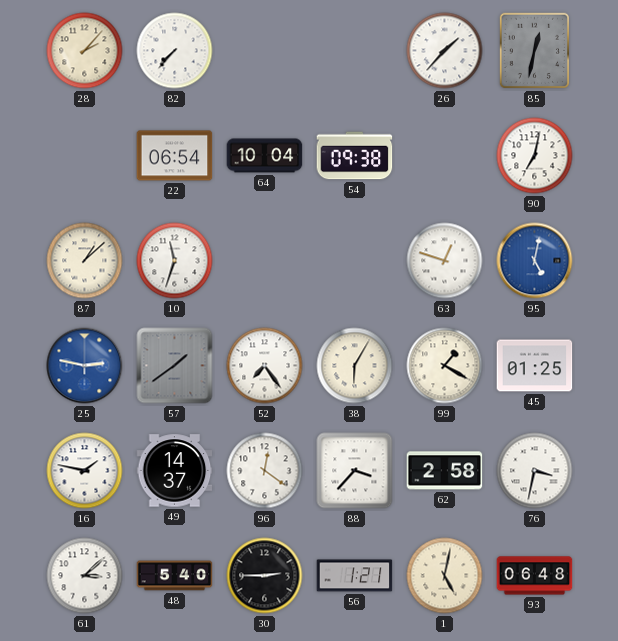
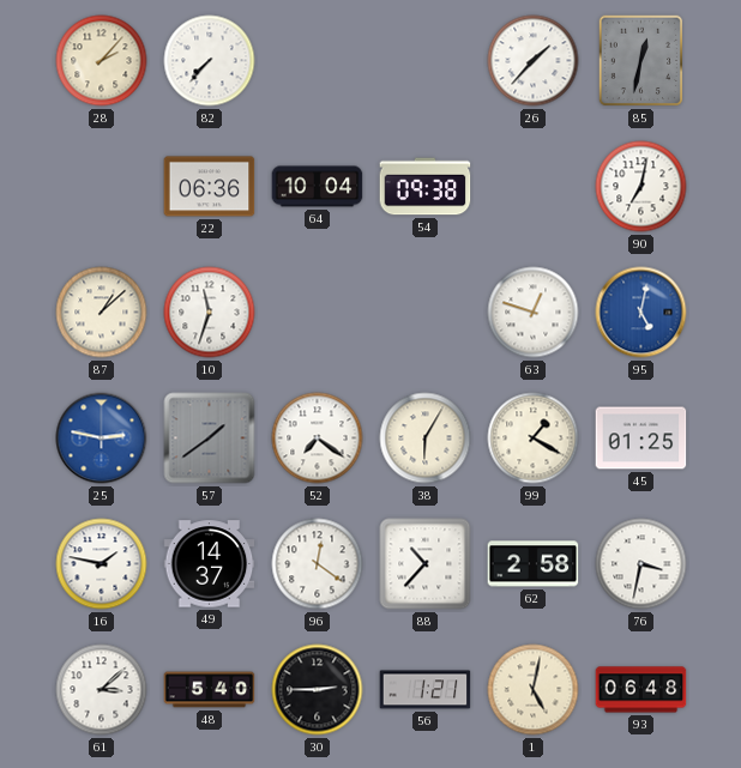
22: 06:54 -> 06:36 (210, 187)
52: 7:24 -> 7:21 (318, 439)
88: 3:37 -> 10:37 (426, 564)
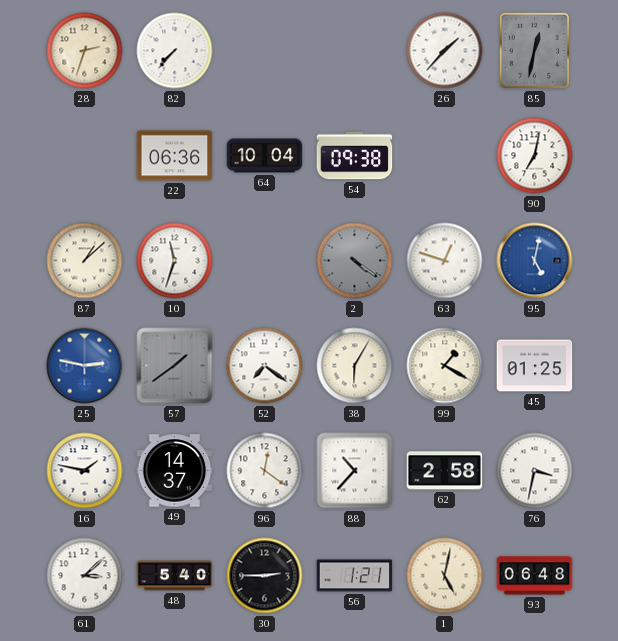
28: 2:07 -> 2:33 (85, 51)
2: none -> 4:21 (355, 261)
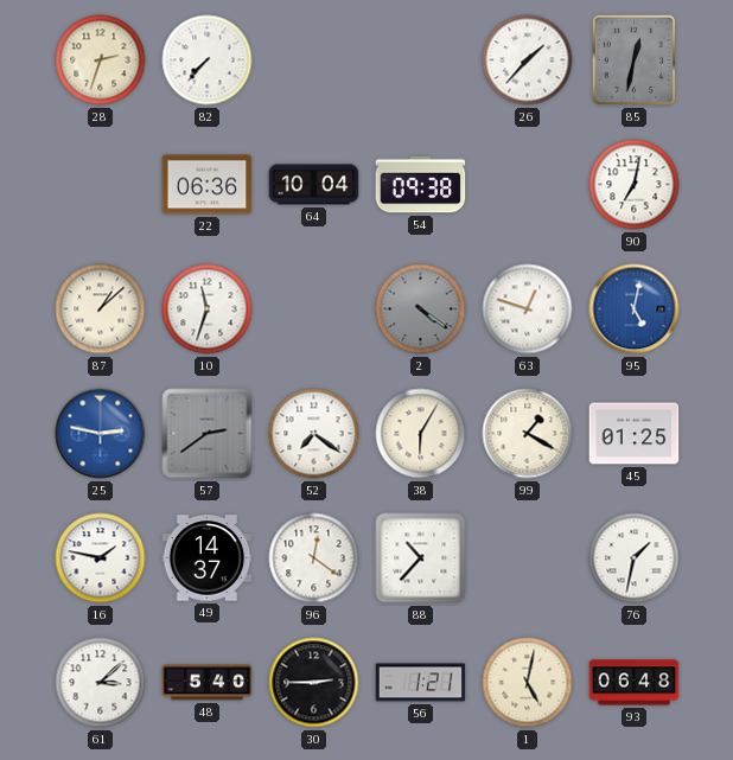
57: 1:39 -> 2:39 (208, 434)
62: 2:58 -> none (445, 471)
76: 3:32 -> 1:32 (635, 558)
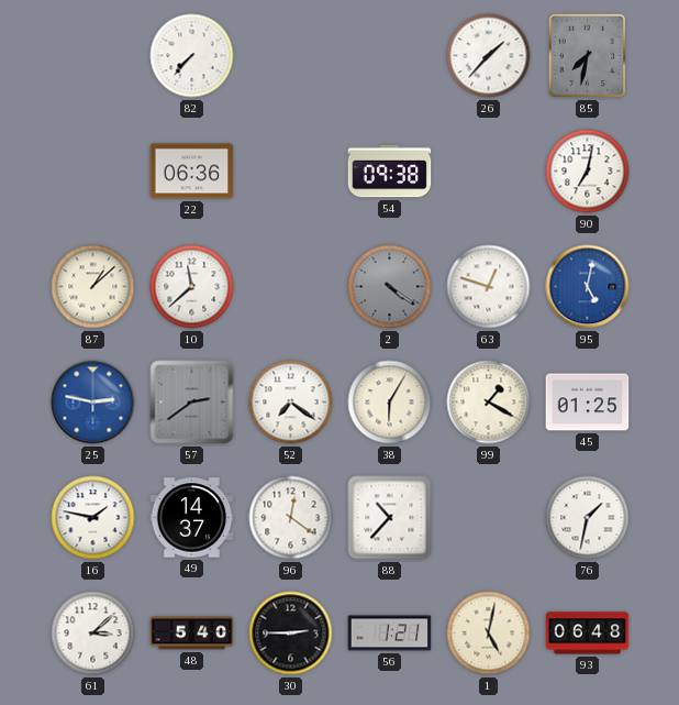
28: 2:33 -> none (101, 60)
85: 12:32 -> 7:32 (588, 56)
64: 10:04 -> none (314, 185)
10: 11:33 -> 11:38 (192, 287)
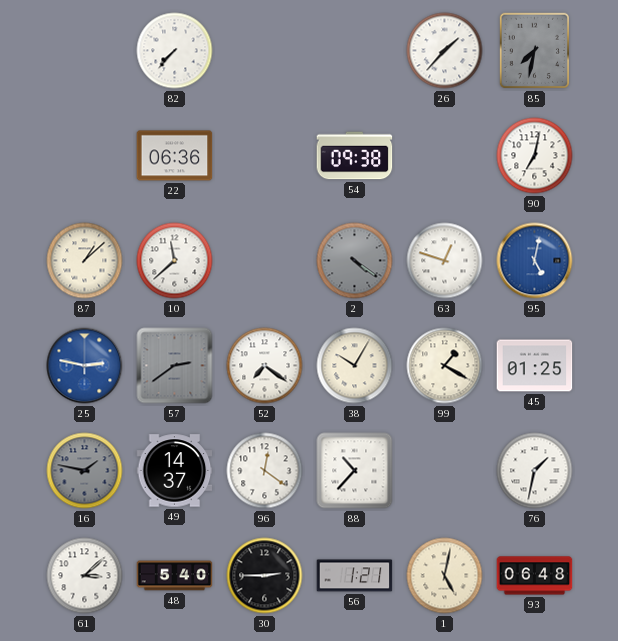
38: 6:05 -> 10:05 (355, 366)
16 dial: white -> grey (85, 471)
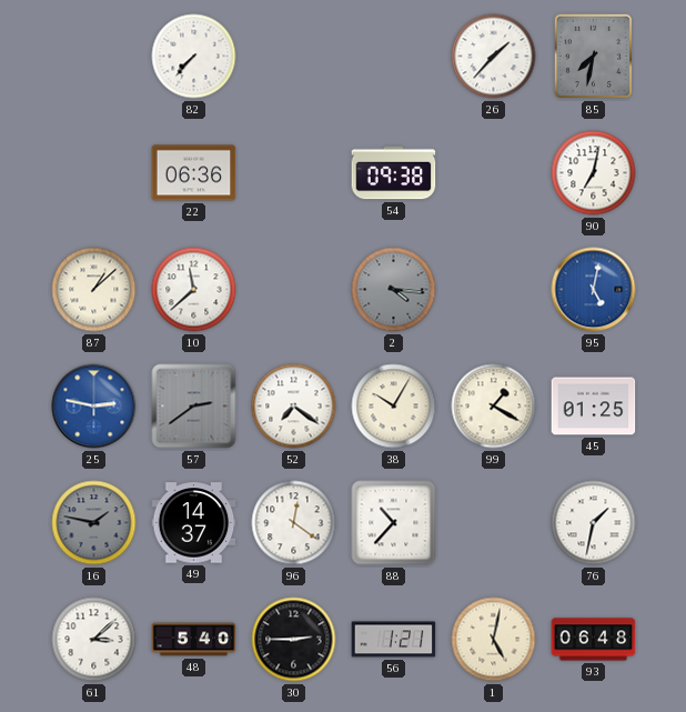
2: 4:21 -> 4:16 (394, 290)
63: 12:48 -> none (445, 261)
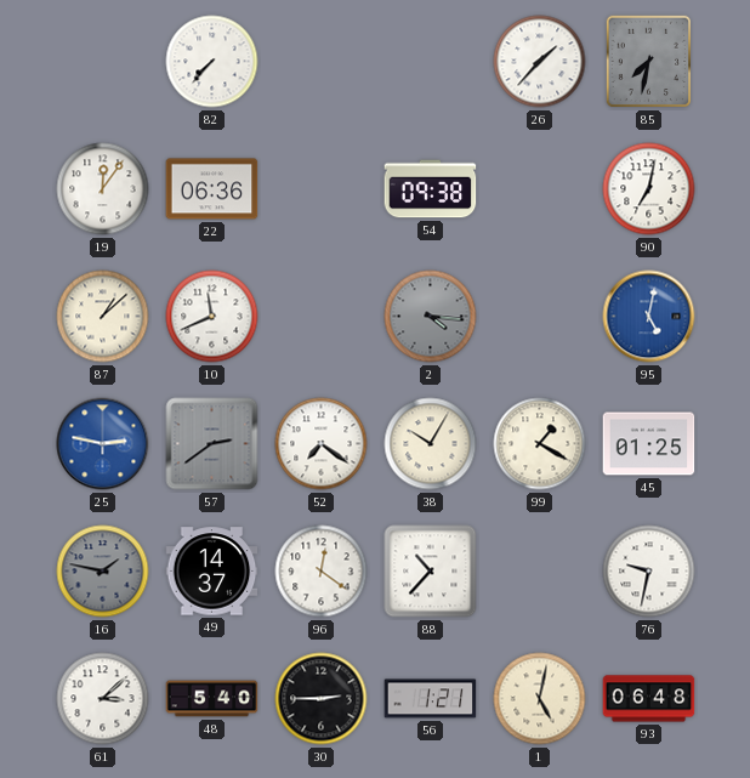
19: none -> 12:06 (103, 189)
10: 11:38 -> 11:41 (212, 317)
76: 1:32 -> 9:32 (649, 572)
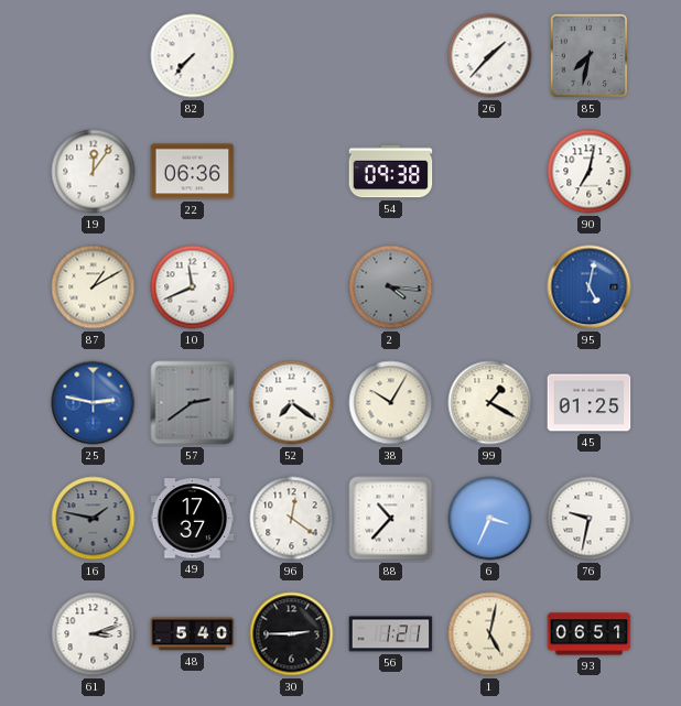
87: 1:08 -> 1:10 (94, 287)
49: 14:37 -> 17:37 (193, 519)
6: none -> 3:34 (490, 519)
61: 3:08 -> 3:12 (94, 634)
93: 06:48 -> 06:51 (590, 634)
